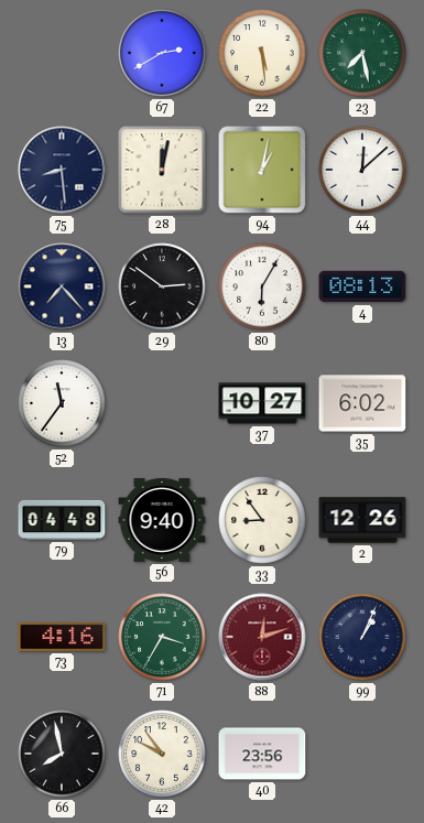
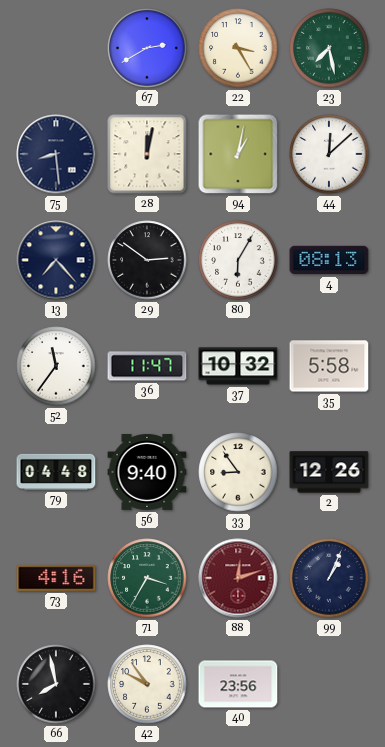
22: 5:29 -> 3:25 (238, 48)
36: none -> 11:47 (147, 366)
37: 10:27 -> 10:32 (238, 366)
35: 6:02 -> 5:58 (329, 366)
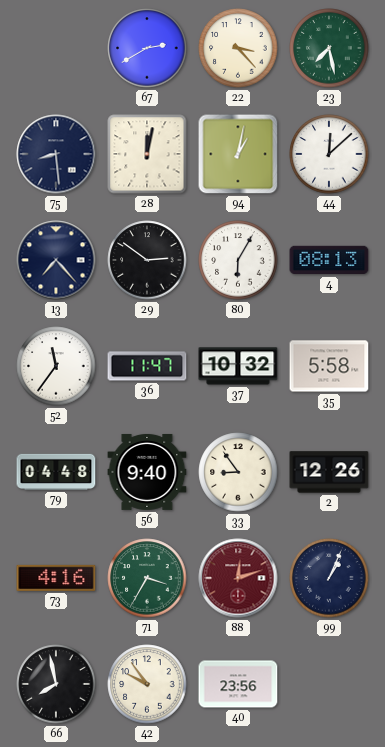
22: 3:25 -> 3:23 (238, 48)
